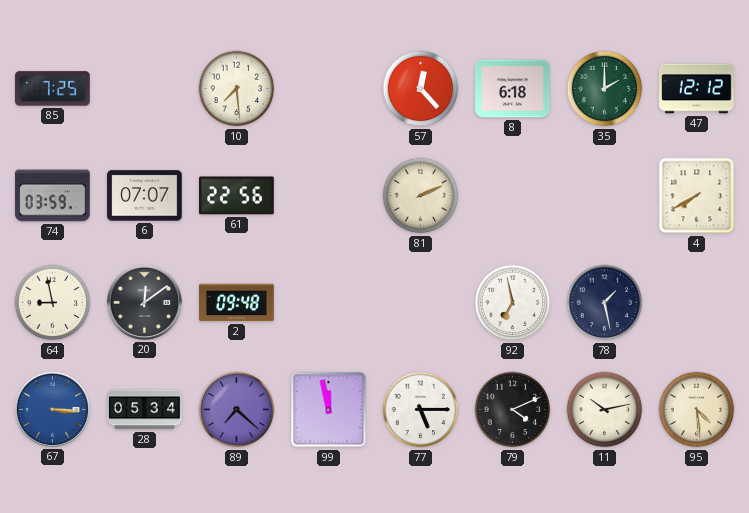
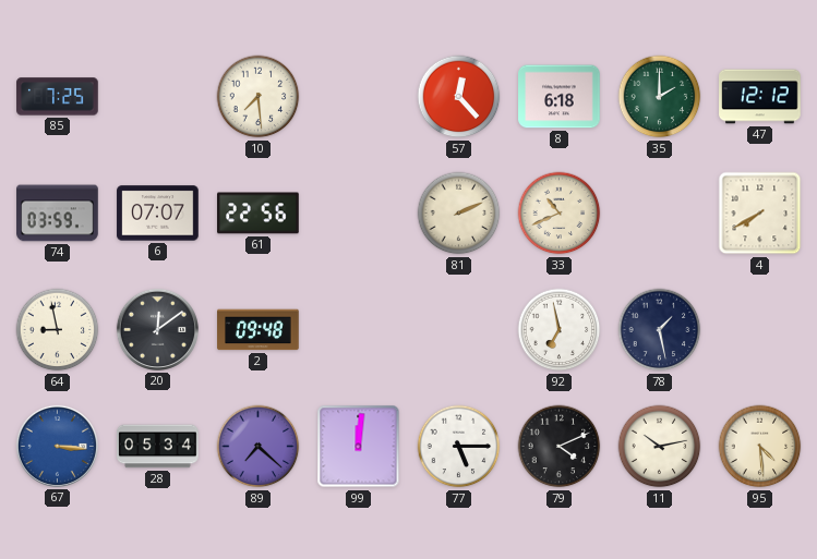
33: none -> 10:41 (560, 214)
99: 11:58 -> 12:01 (359, 447)
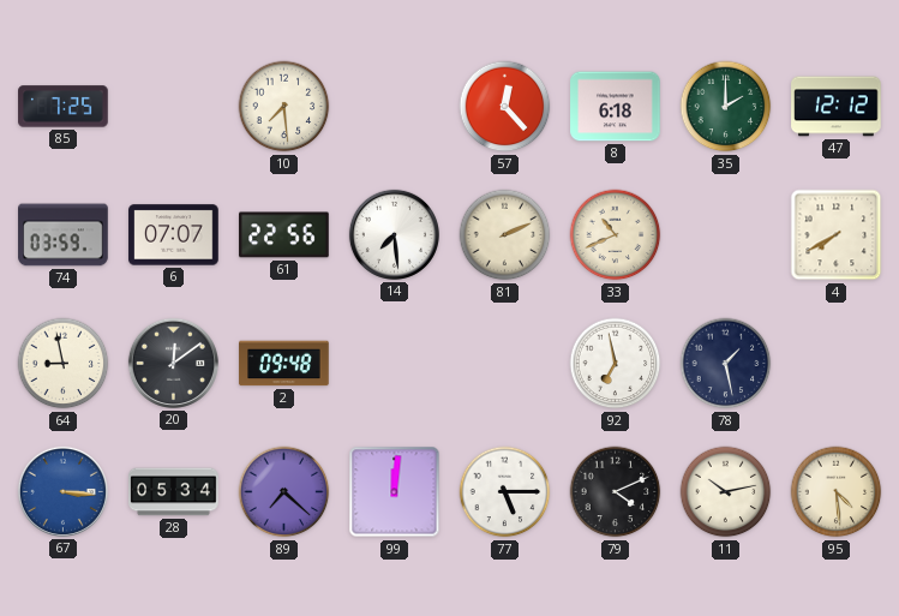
14: none -> 7:29 (394, 234)
